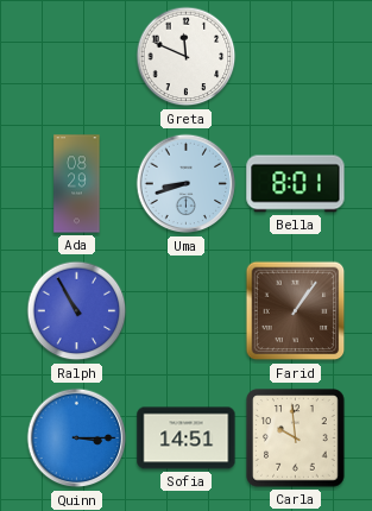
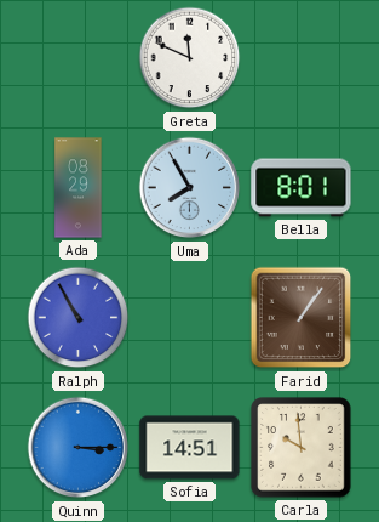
Uma: 8:42 -> 7:55 (190, 188)
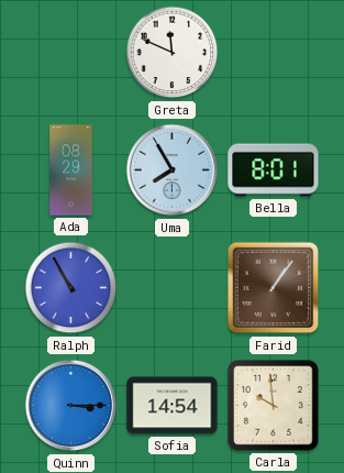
Sofia: 14:51 -> 14:54 (173, 406)
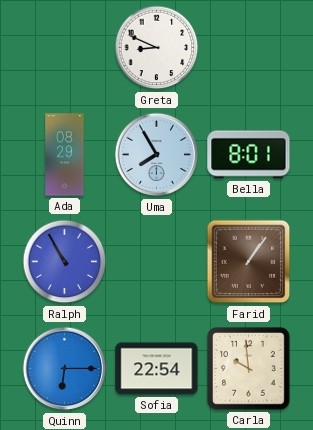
Greta: 11:49 -> 8:49 (157, 48)
Quinn: 3:15 -> 6:15 (65, 369)
Sofia: 14:54 -> 22:54 (157, 369)
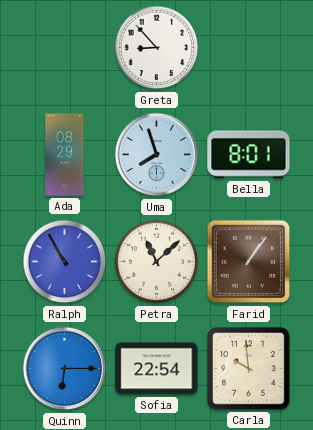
Greta: 8:49 -> 8:53 (157, 48)
Uma: 7:55 -> 7:57 (157, 155)
Petra: none -> 11:08 (157, 262)
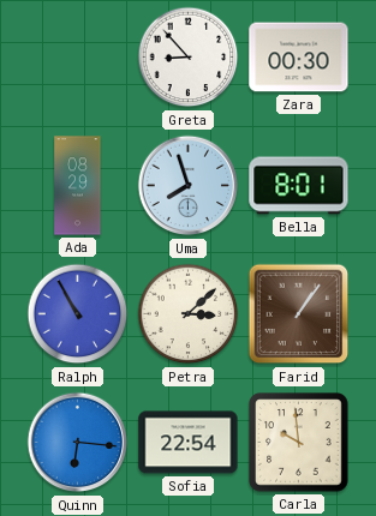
Zara: none -> 00:30 (299, 58)
Petra: 11:08 -> 3:08 (189, 314)
Quinn: 6:15 -> 6:16 (78, 443)
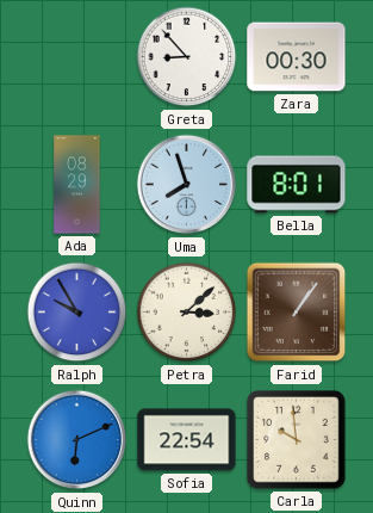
Ralph: 10:55 -> 9:55 (77, 313)
Quinn: 6:16 -> 6:11 (77, 440)
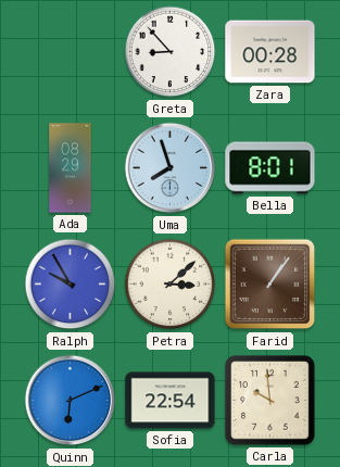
Zara: 00:30 -> 00:28 (270, 52)
